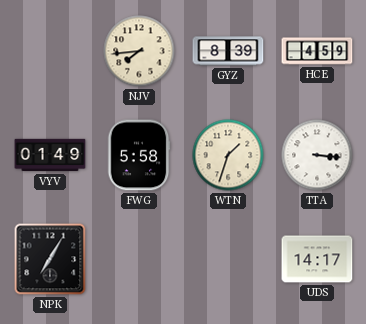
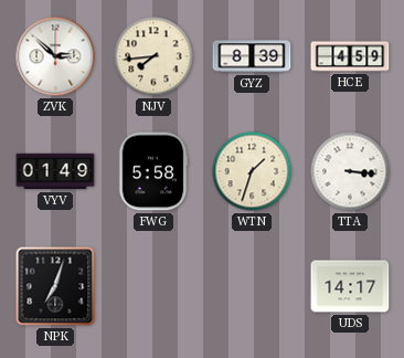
ZVK: none -> 2:52 (55, 56)
NPK: 7:05 -> 7:03 (55, 286)
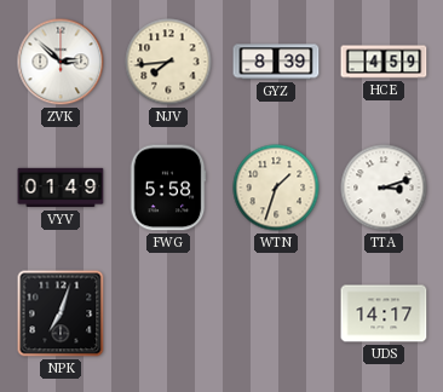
TTA: 3:16 -> 3:12 (384, 188)
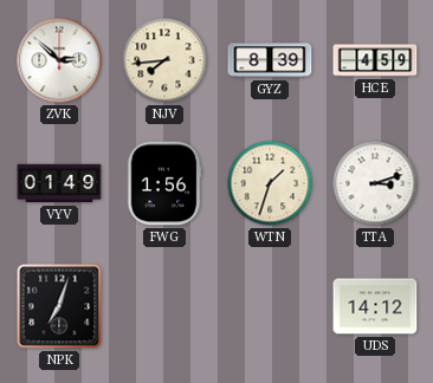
FWG: 5:58 -> 1:56 (164, 183)
UDS: 14:17 -> 14:12 (375, 306)
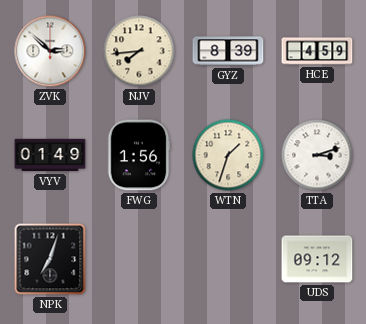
UDS: 14:12 -> 09:12 (317, 259)
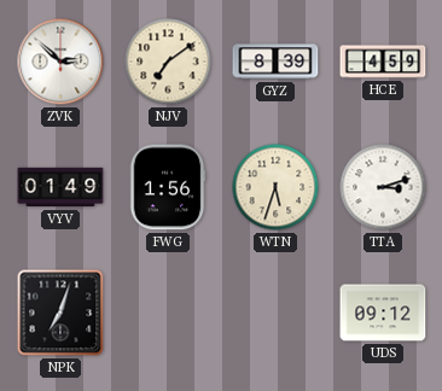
NJV: 7:44 -> 7:09 (168, 62)
WTN: 1:33 -> 5:33 (275, 187)
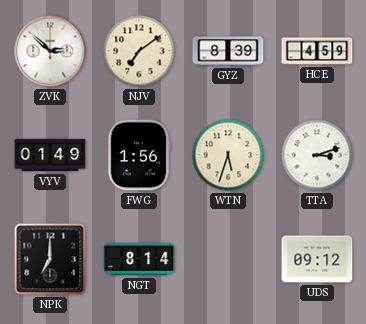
NPK: 7:03 -> 7:00 (50, 259)
NGT: none -> 8:14 (139, 259)
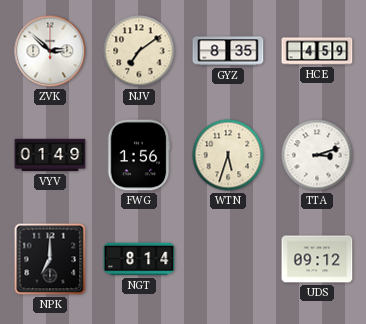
GYZ: 8:39 -> 8:35 (228, 51)
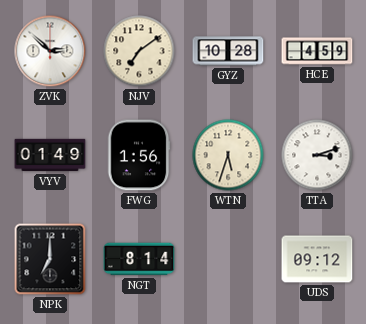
GYZ: 8:35 -> 10:28 (228, 51)
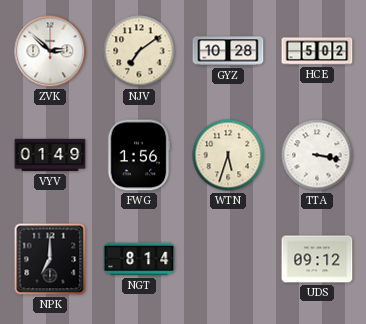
HCE: 4:59 -> 5:02 (317, 51)
TTA: 3:12 -> 3:17 (317, 155)
